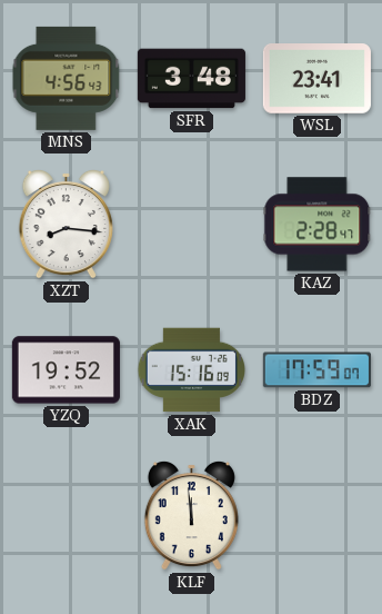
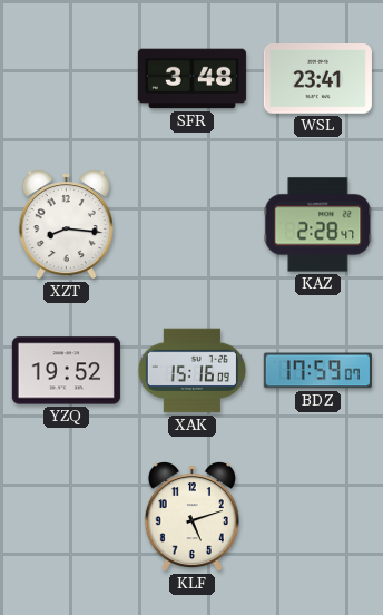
MNS: 4:56 -> none (67, 78)
KLF: 11:59 -> 5:12 (191, 516)
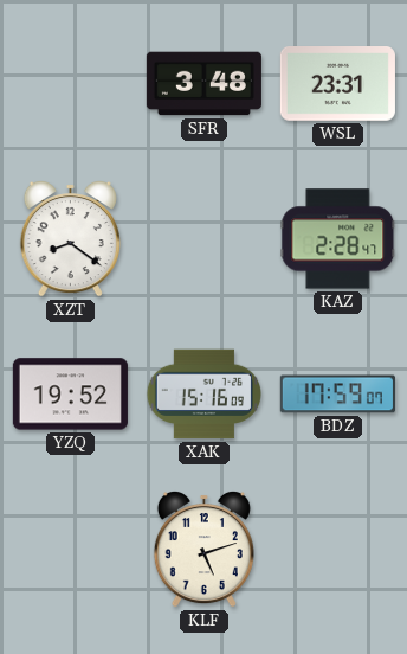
WSL: 23:41 -> 23:31 (337, 84)
XZT: 8:16 -> 8:21 (70, 238)
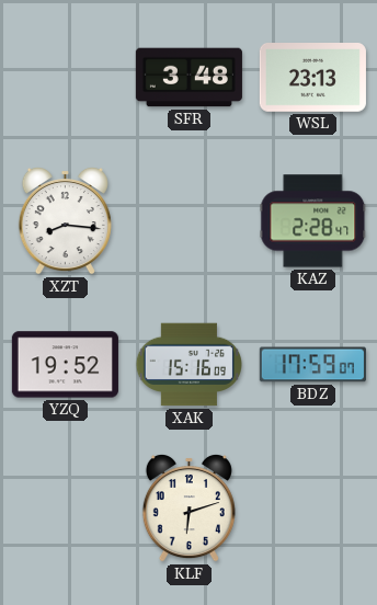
WSL: 23:31 -> 23:13 (312, 78)
XZT: 8:21 -> 8:16 (65, 220)
KLF: 5:12 -> 6:12 (188, 507)
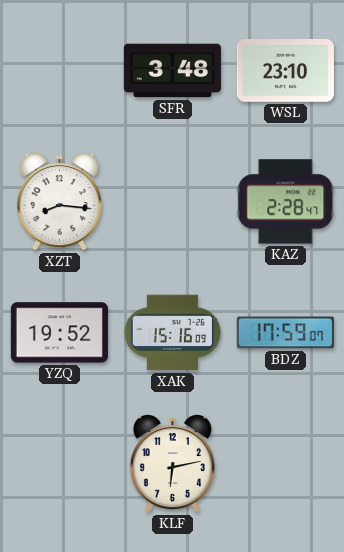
WSL: 23:13 -> 23:10 (285, 71)
KLF: 6:12 -> 6:13 (172, 463)
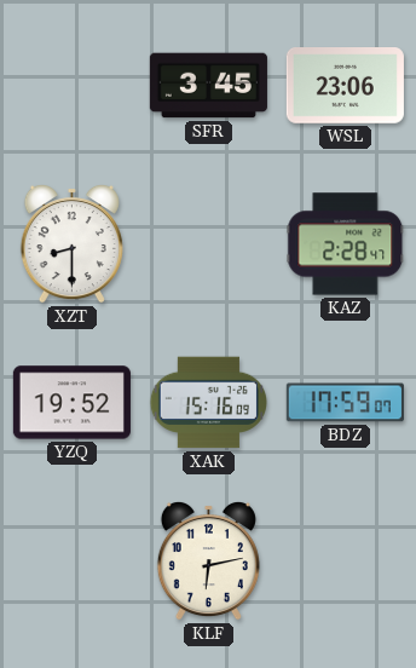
SFR: 3:48 -> 3:45 (208, 86)
WSL: 23:10 -> 23:06 (345, 86)
XZT: 8:16 -> 8:30 (71, 243)
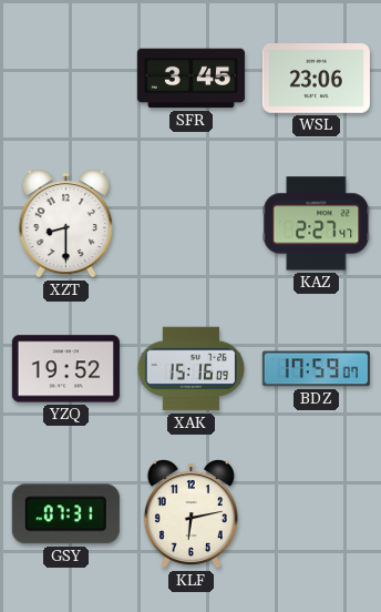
KAZ: 2:28 -> 2:27 (317, 224)
GSY: none -> 07:31 (65, 514)
